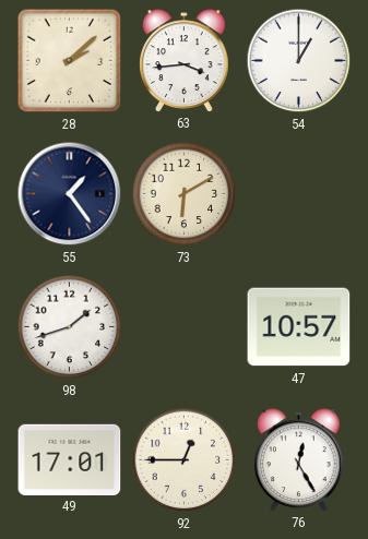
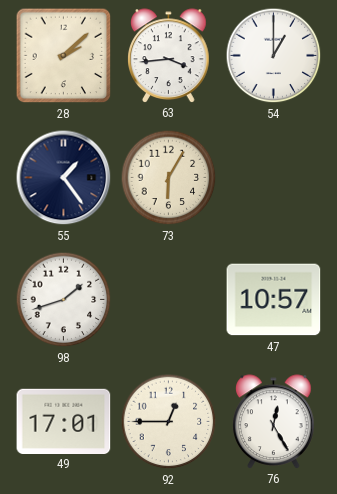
73: 6:10 -> 6:05 (169, 178)
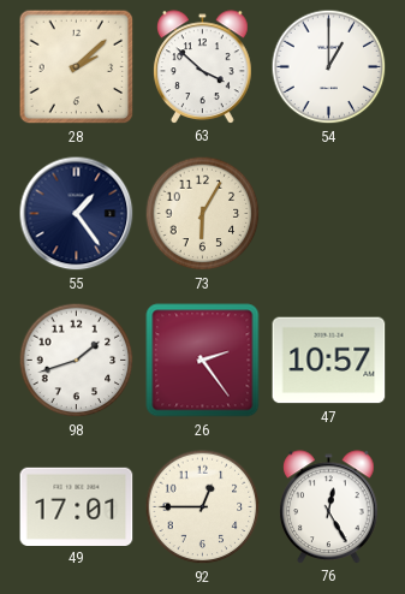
63: 3:44 -> 3:52 (203, 66)
26: none -> 2:24 (203, 361)
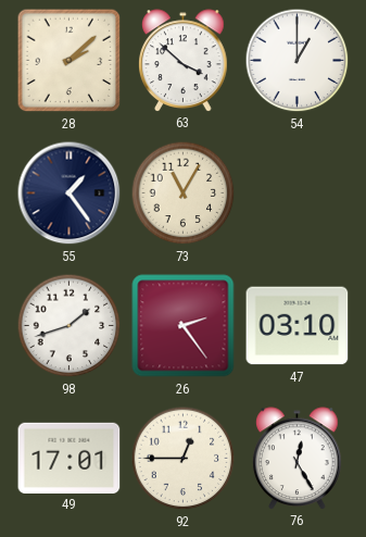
73: 6:05 -> 11:05 (184, 193)
47: 10:57 -> 03:10 (298, 326)
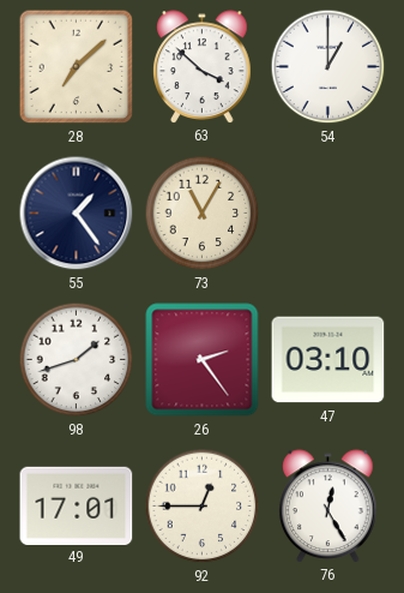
28: 2:08 -> 7:08 (77, 67)
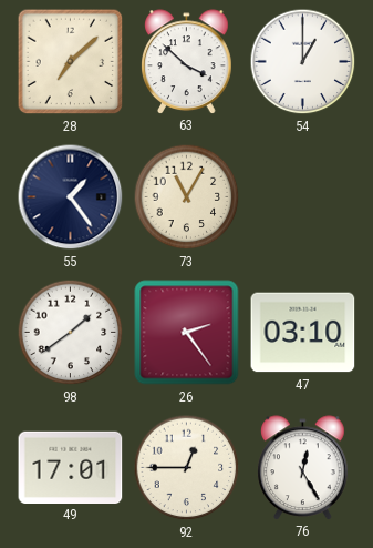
98: 1:42 -> 1:39 (71, 333)
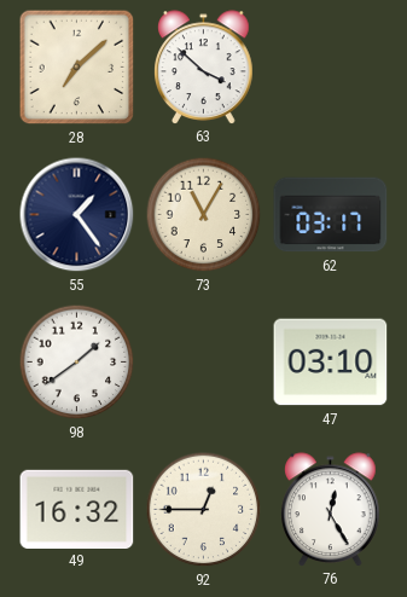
54: 1:00 -> none (303, 62)
62: none -> 03:17 (331, 215)
26: 2:24 -> none (187, 333)
49: 17:01 -> 16:32 (77, 509)
